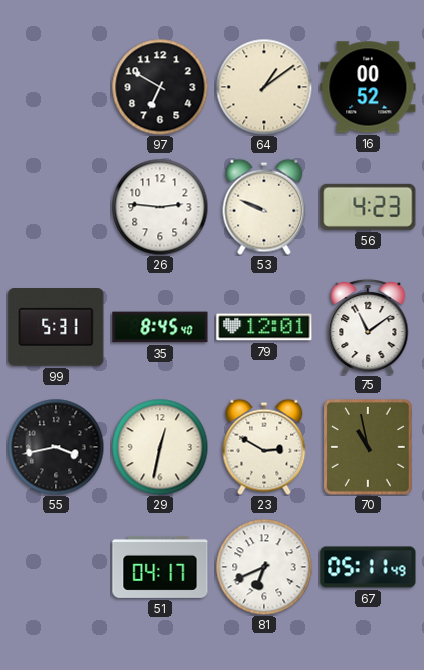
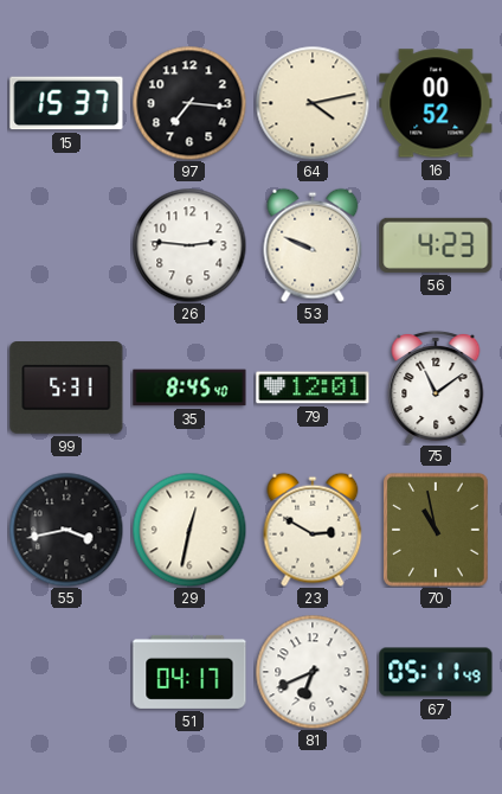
15: none -> 15:37 (66, 103)
97: 6:50 -> 7:16 (189, 103)
64: 1:09 -> 4:13 (313, 103)
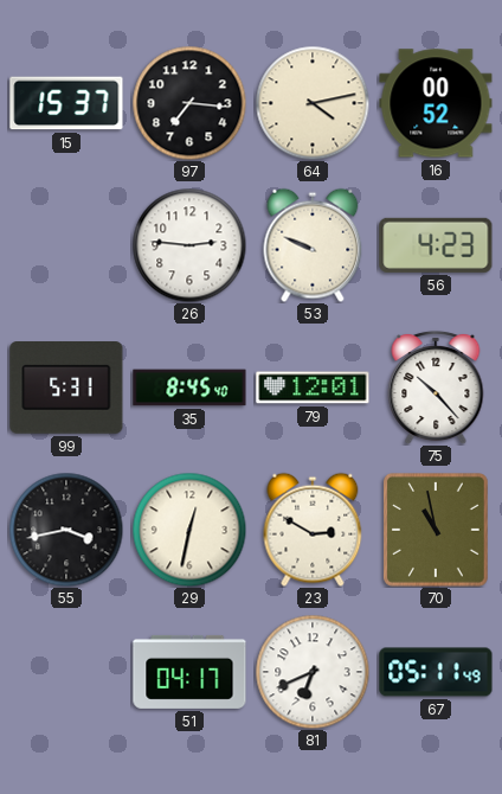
75: 11:09 -> 10:23 (436, 388)
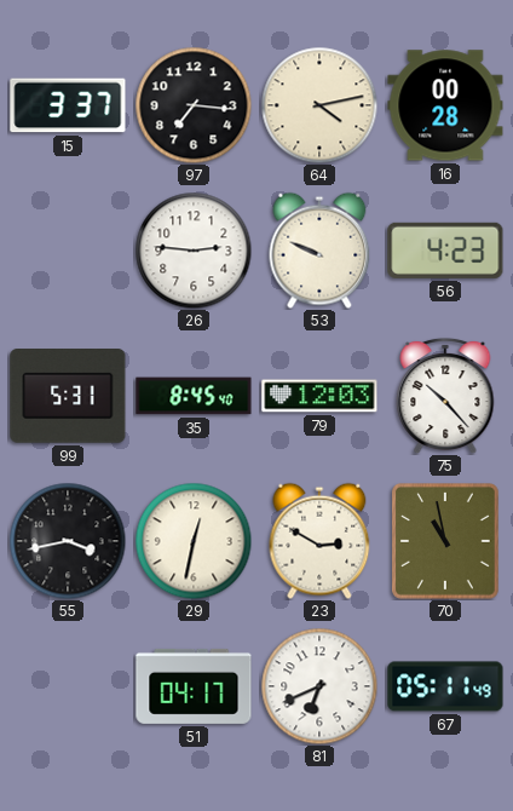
15: 15:37 -> 3:37 (68, 105)
16: 00:52 -> 00:28 (445, 105)
79: 12:01 -> 12:03 (319, 396)
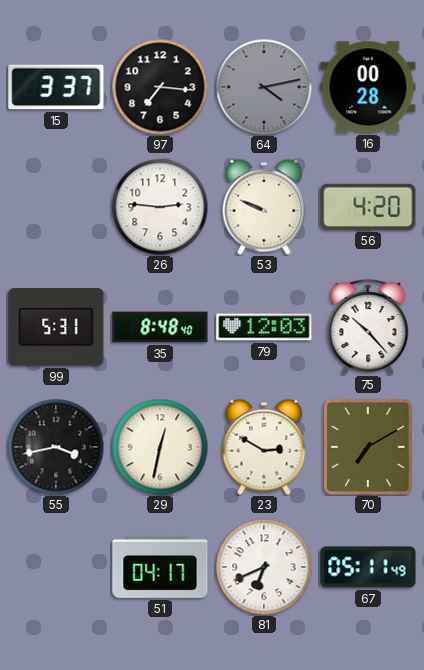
64 dial: cream -> grey (264, 87)
56: 4:23 -> 4:20 (368, 207)
35: 8:45 -> 8:48 (160, 327)
70: 10:58 -> 7:10 (369, 448)
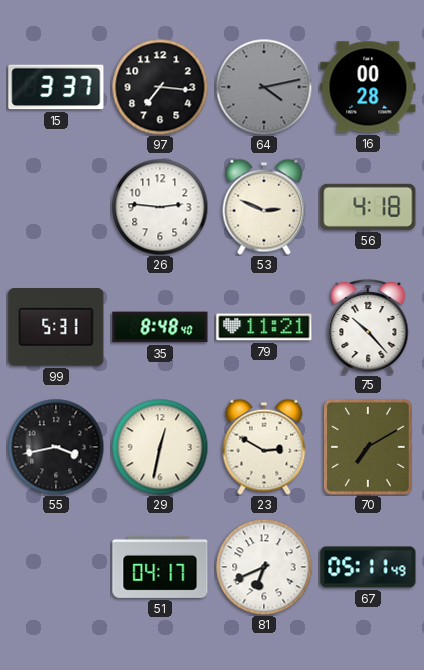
53: 9:49 -> 2:49 (264, 207)
56: 4:20 -> 4:18 (368, 207)
79: 12:03 -> 11:21 (264, 327)
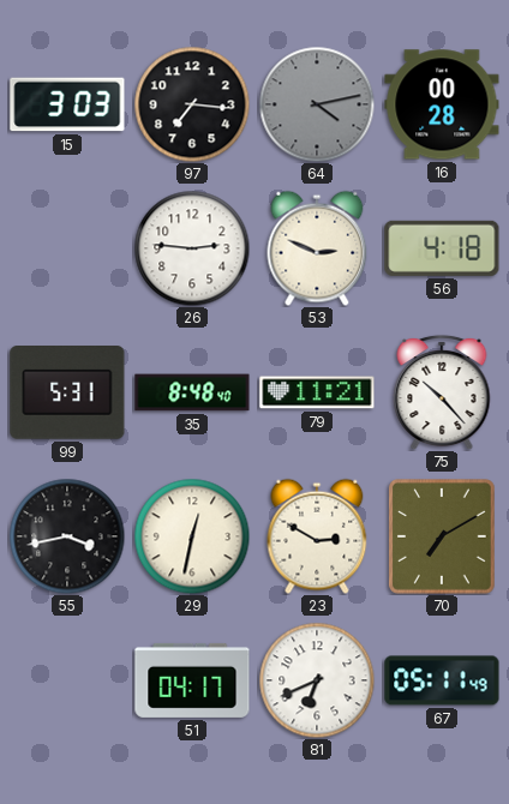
15: 3:37 -> 3:03 (67, 104)
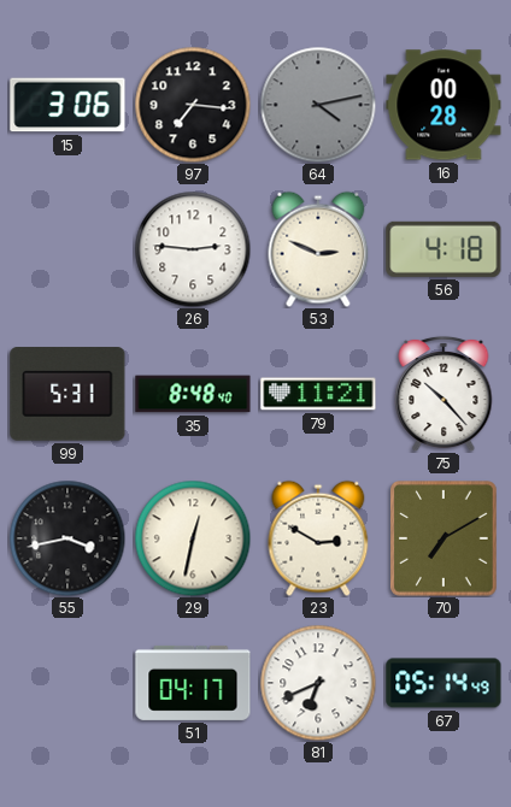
15: 3:03 -> 3:06 (67, 105)
67: 05:11 -> 05:14 (444, 683)
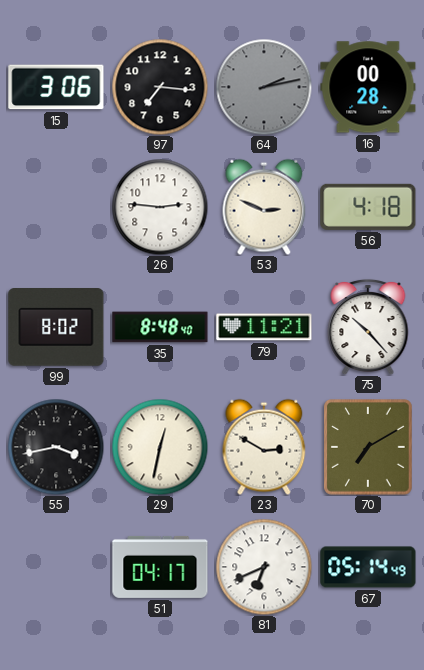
64: 4:13 -> 2:13 (264, 87)
99: 5:31 -> 8:02 (56, 328)
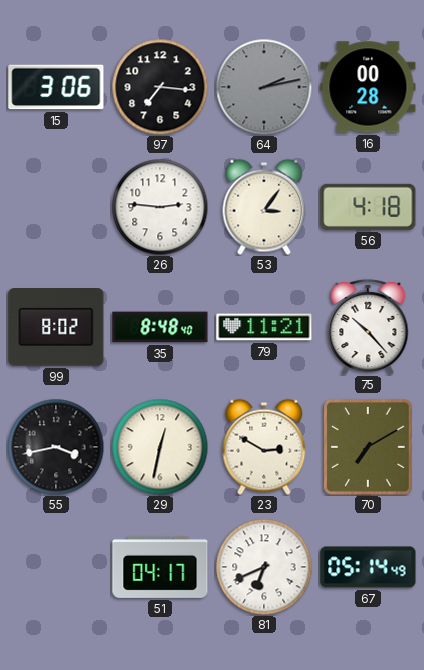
53: 2:49 -> 3:06 (264, 207)
